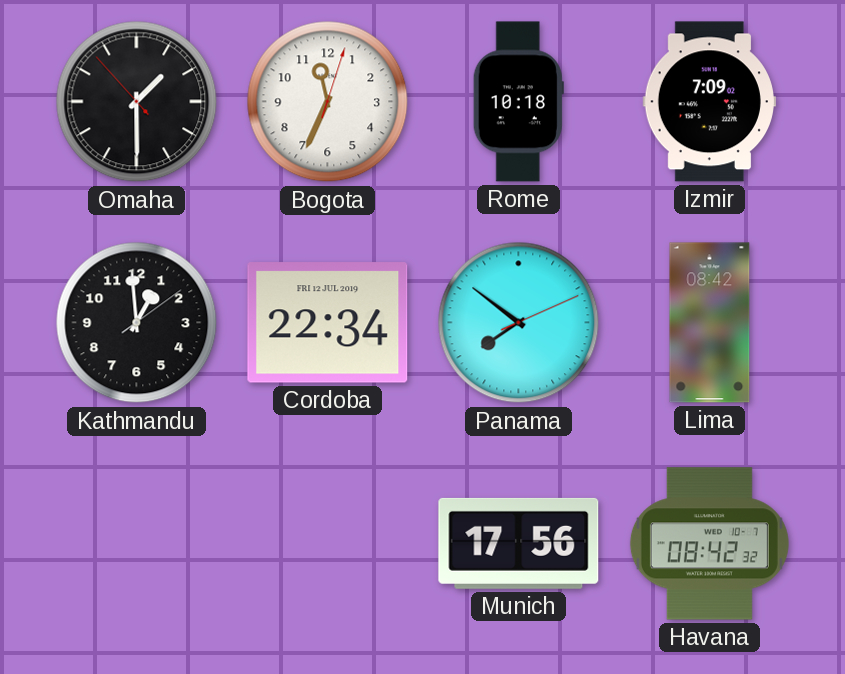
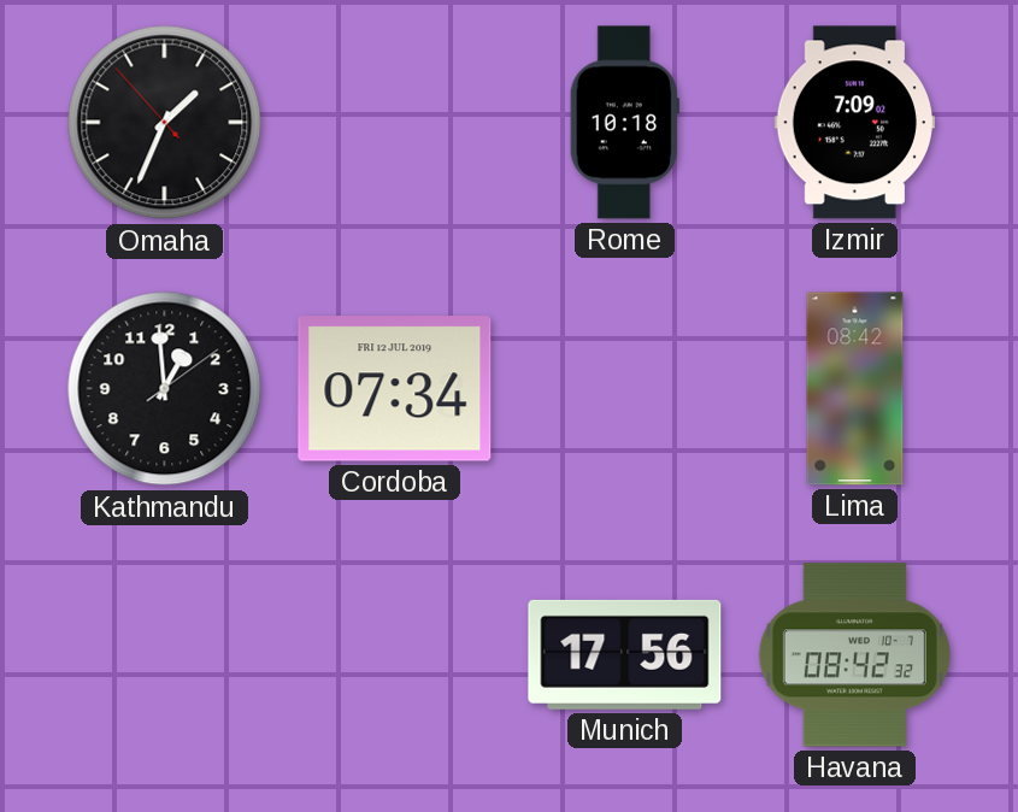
Omaha: 1:29 -> 1:33 (165, 123)
Bogota: 11:34 -> none (328, 102)
Cordoba: 22:34 -> 07:34 (395, 389)
Panama: 7:51 -> none (519, 323)
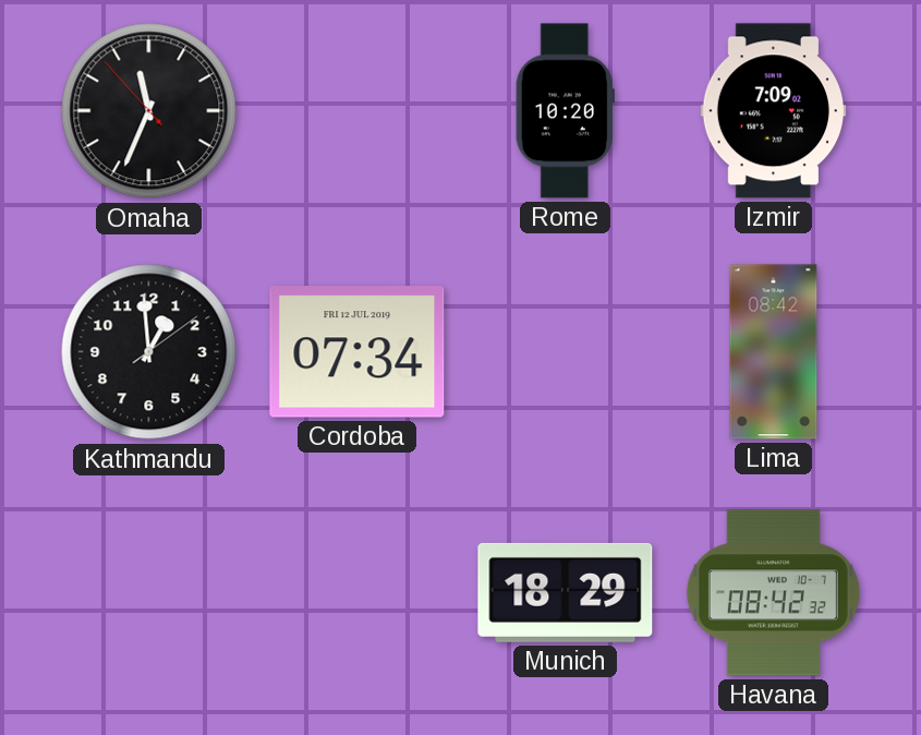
Omaha: 1:33 -> 11:33 (149, 111)
Rome: 10:18 -> 10:20 (565, 111)
Munich: 17:56 -> 18:29 (566, 592)
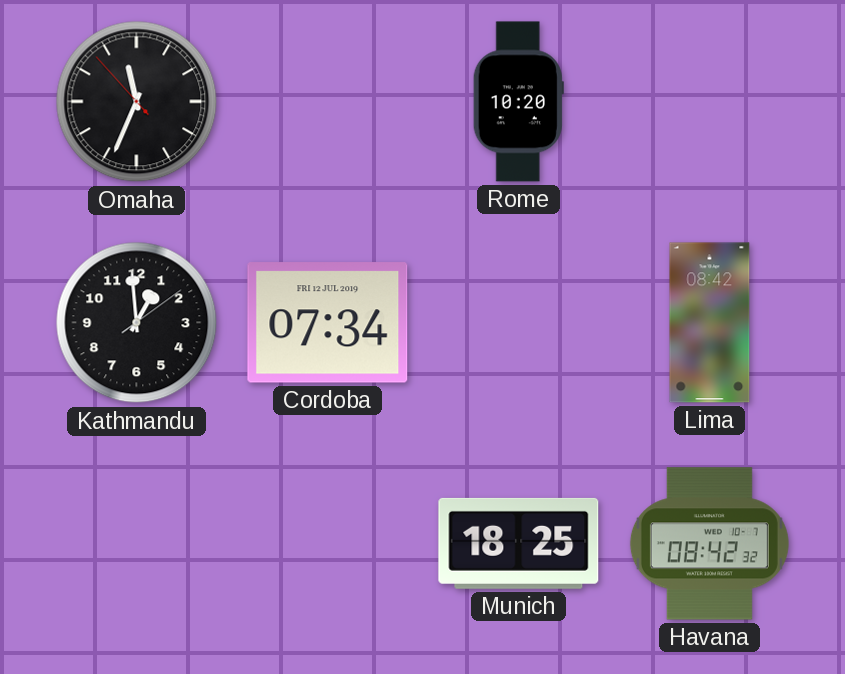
Izmir: 7:09 -> none (773, 111)
Munich: 18:29 -> 18:25 (519, 543)
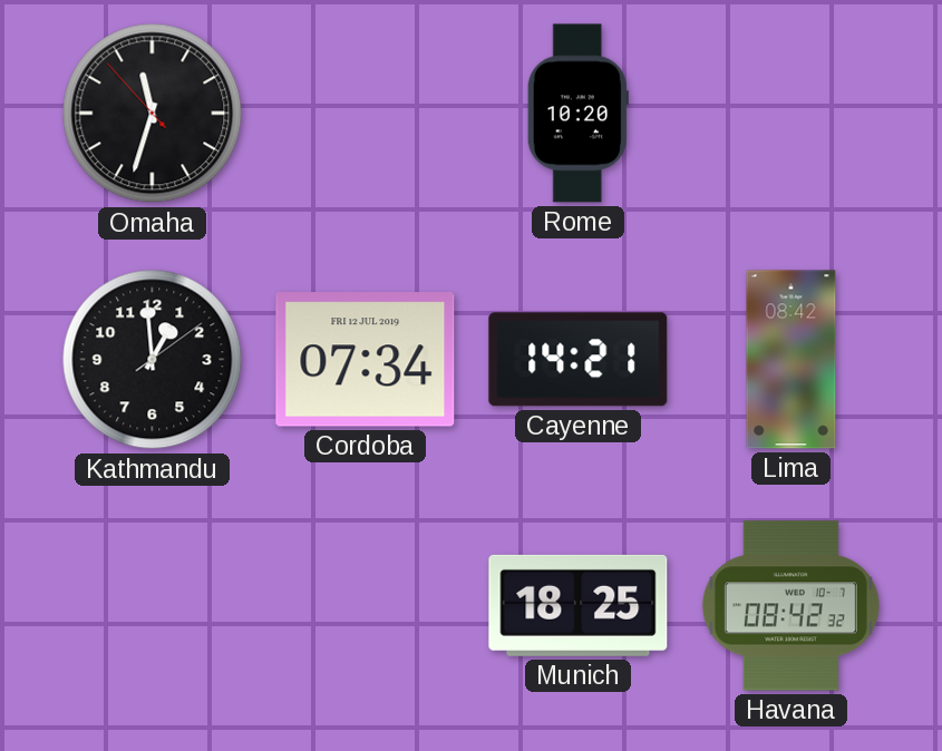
Omaha: 11:33 -> 11:32 (153, 114)
Cayenne: none -> 14:21 (579, 360)
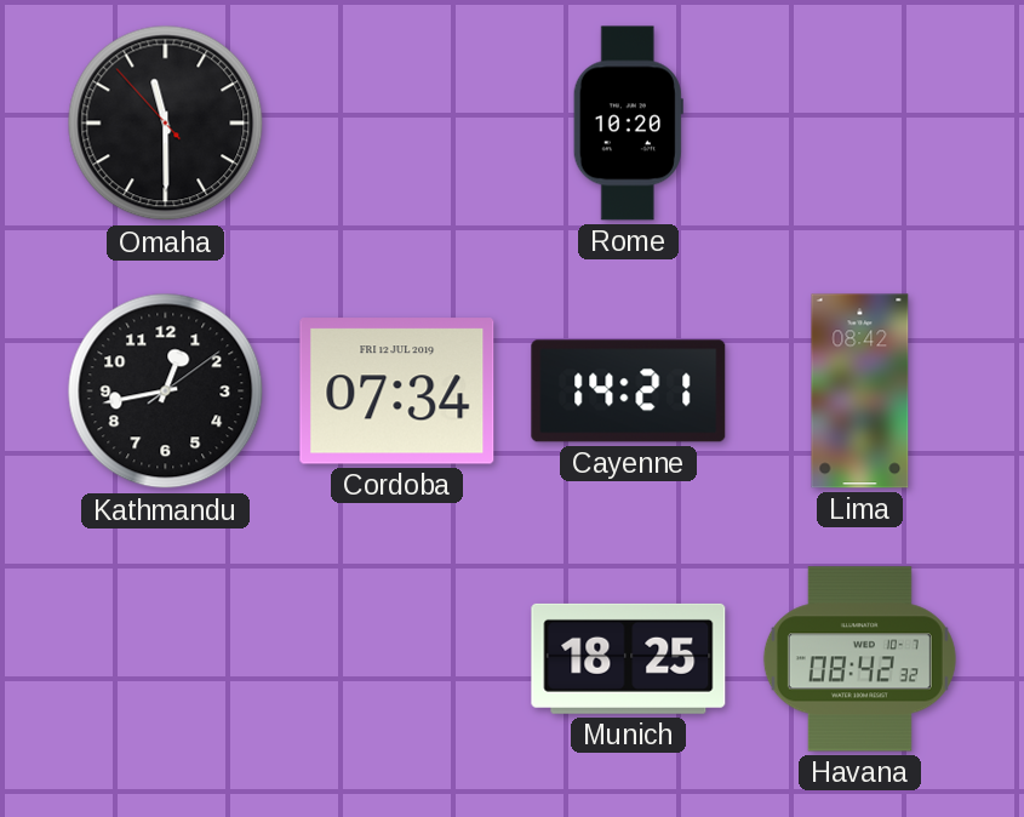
Omaha: 11:32 -> 11:29 (166, 124)
Kathmandu: 12:59 -> 12:43 (166, 392)
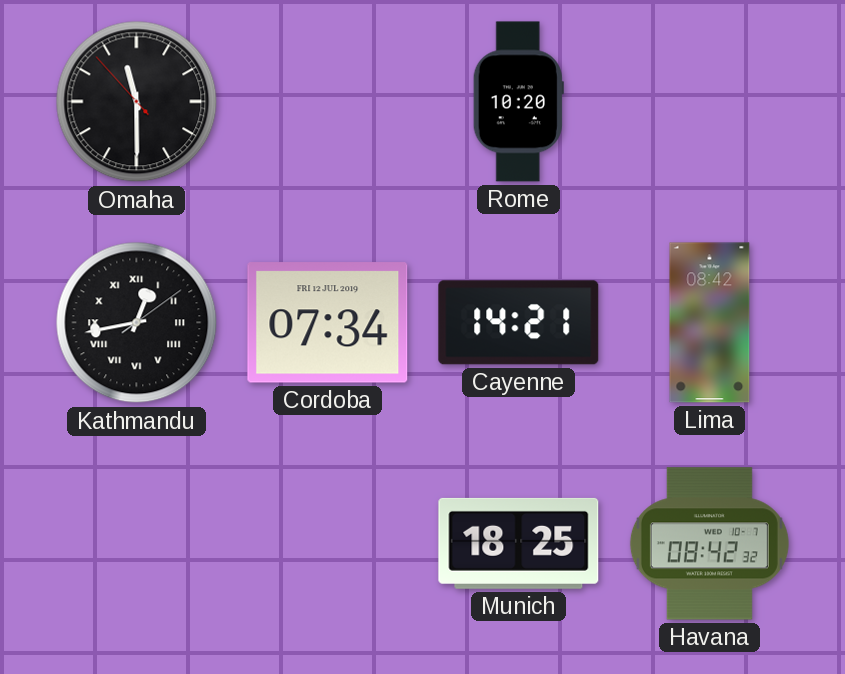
Kathmandu numerals: Arabic -> Roman (137, 323)
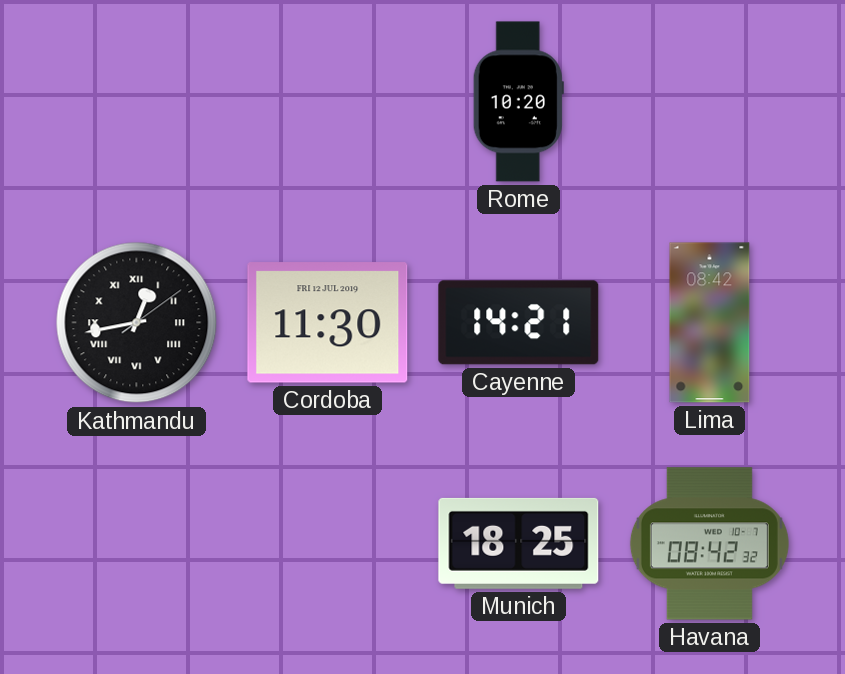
Omaha: 11:29 -> none (137, 102)
Cordoba: 07:34 -> 11:30 (328, 323)
